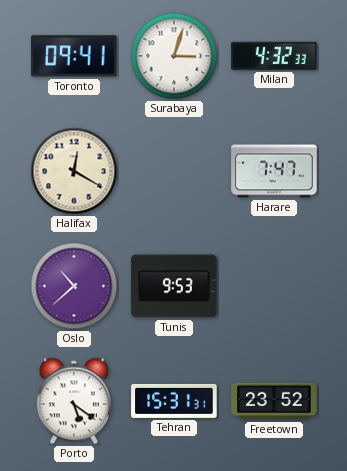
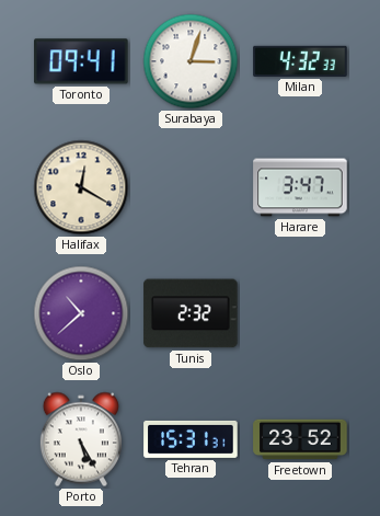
Harare: 7:47 -> 3:47 (300, 187)
Tunis: 9:53 -> 2:32 (191, 313)
Porto: 5:21 -> 5:25 (81, 439)
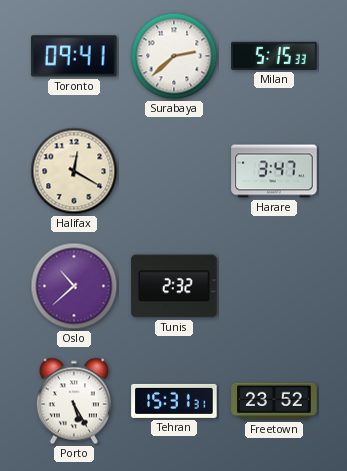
Surabaya: 3:03 -> 2:38 (174, 56)
Milan: 4:32 -> 5:15 (274, 56)
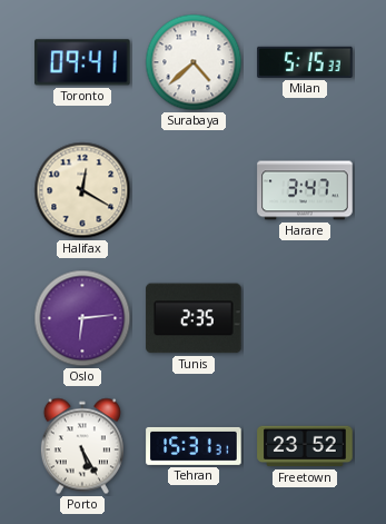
Surabaya: 2:38 -> 4:38 (194, 62)
Oslo: 10:38 -> 6:14 (82, 318)
Tunis: 2:32 -> 2:35 (194, 318)
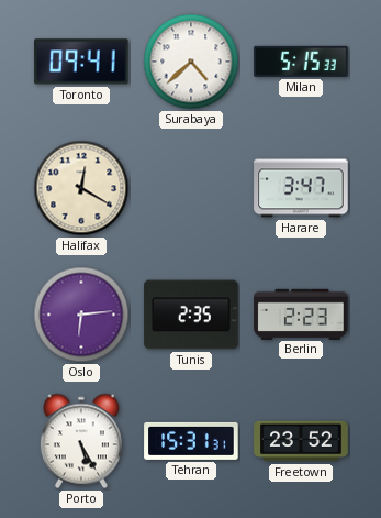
Berlin: none -> 2:23 (301, 313)
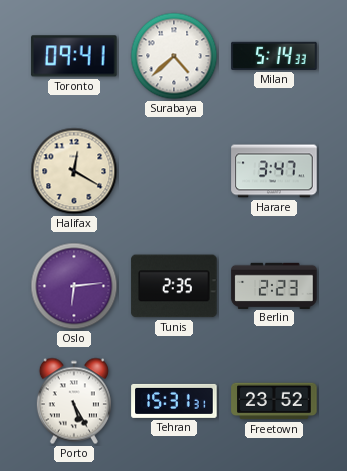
Milan: 5:15 -> 5:14 (274, 56)
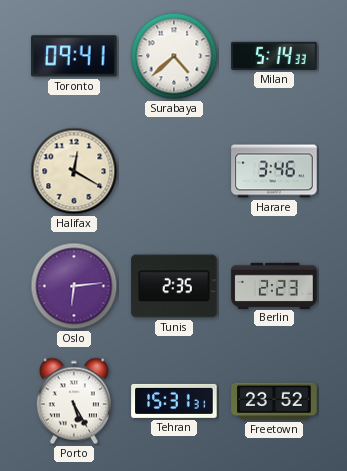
Harare: 3:47 -> 3:46 (274, 171)
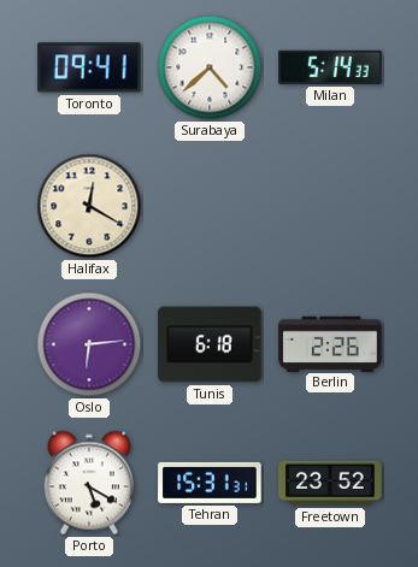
Harare: 3:46 -> none (274, 171)
Tunis: 2:35 -> 6:18 (210, 344)
Berlin: 2:23 -> 2:26 (330, 343)
Porto: 5:25 -> 5:20 (89, 483)
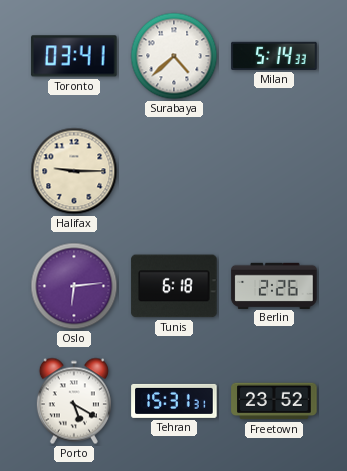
Toronto: 09:41 -> 03:41 (74, 56)
Halifax: 12:20 -> 9:15 (74, 171)
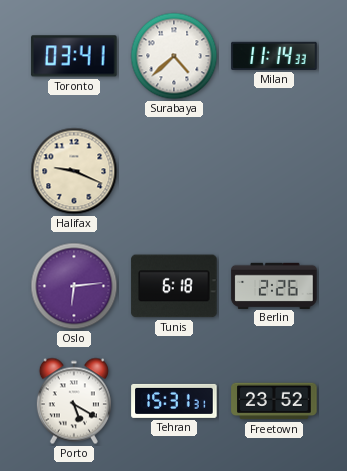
Milan: 5:14 -> 11:14 (274, 56)
Halifax: 9:15 -> 9:19 (74, 171)
